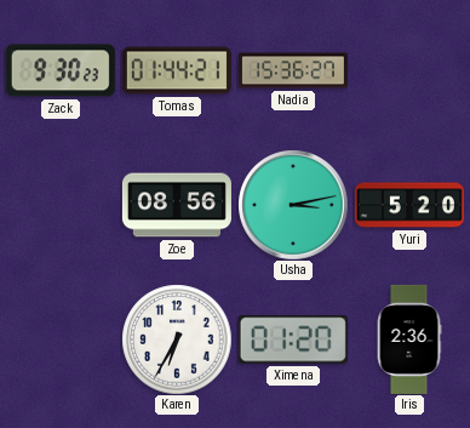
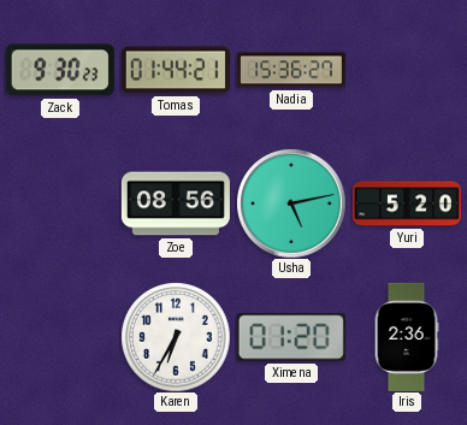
Usha: 3:13 -> 5:13 (291, 203)
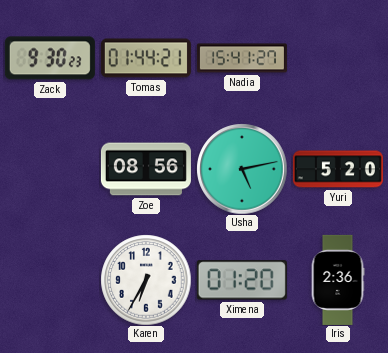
Nadia: 15:36 -> 15:41 (242, 58)
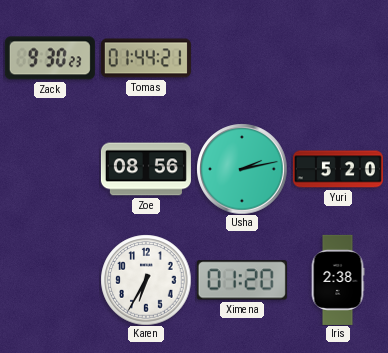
Nadia: 15:41 -> none (242, 58)
Usha: 5:13 -> 2:13 (242, 169)
Iris: 2:36 -> 2:38 (338, 280)
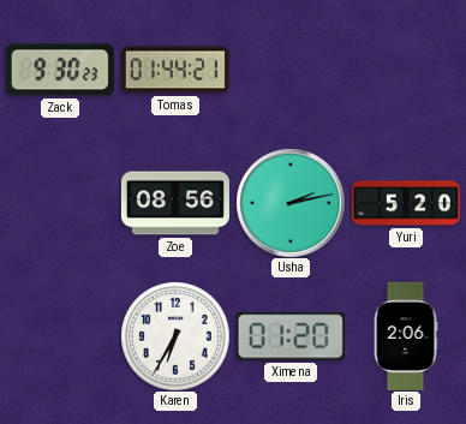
Iris: 2:38 -> 2:06 (406, 336)
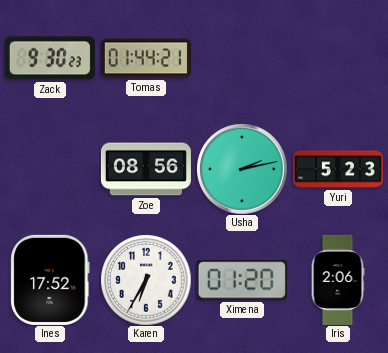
Yuri: 5:20 -> 5:23 (338, 169)
Ines: none -> 17:52 (50, 280)
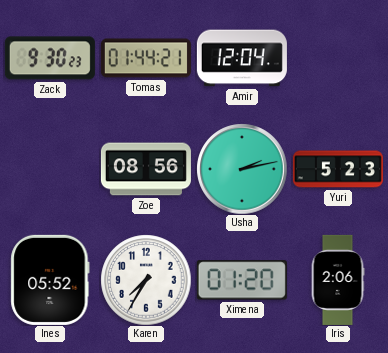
Amir: none -> 12:04 (242, 58)
Ines: 17:52 -> 05:52 (50, 280)
Karen: 6:35 -> 7:35 (146, 280)
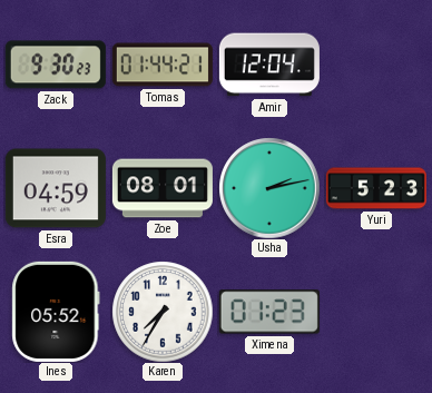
Esra: none -> 04:59 (56, 188)
Zoe: 08:56 -> 08:01 (163, 188)
Ximena: 01:20 -> 01:23 (269, 312)
Iris: 2:06 -> none (338, 280)
